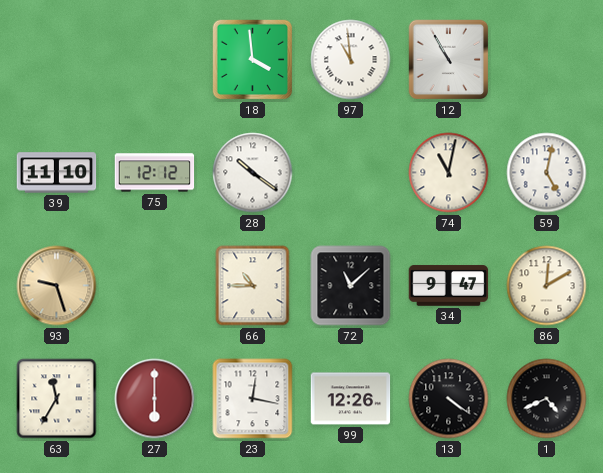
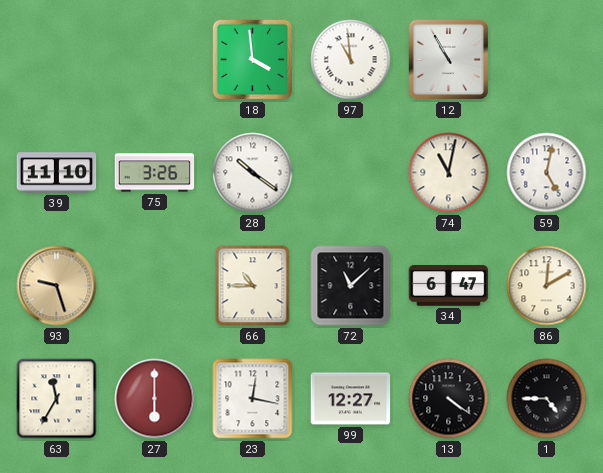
75: 12:12 -> 3:26 (155, 173)
34: 9:47 -> 6:47 (449, 286)
99: 12:26 -> 12:27 (351, 399)
1: 4:41 -> 4:45 (547, 399)
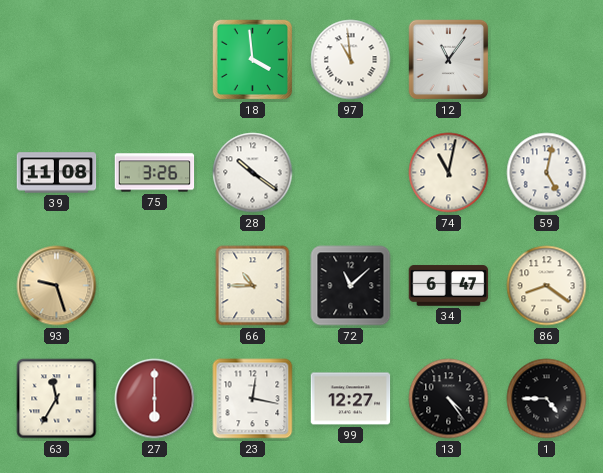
12: 10:55 -> 11:06 (449, 60)
39: 11:10 -> 11:08 (57, 173)
86: 12:10 -> 8:21 (547, 286)
13: 4:21 -> 4:24 (449, 399)
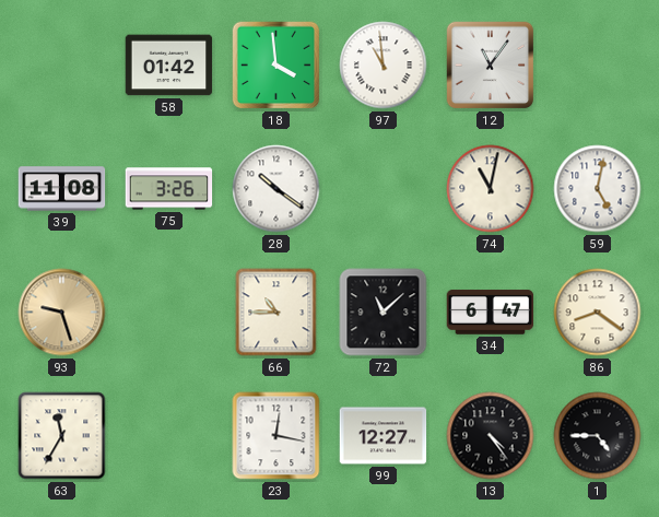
58: none -> 01:42 (169, 66)
27: 6:00 -> none (155, 399)
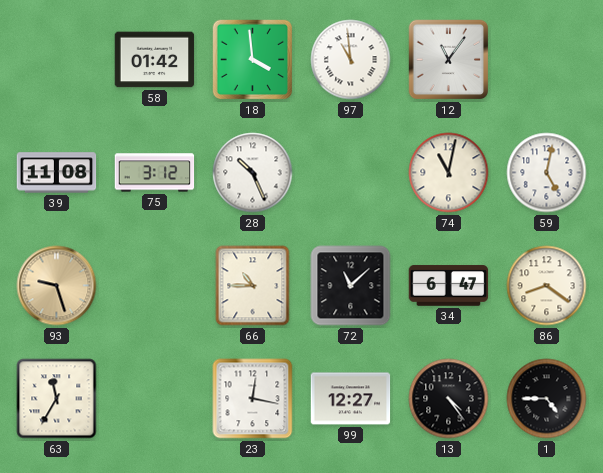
75: 3:26 -> 3:12 (155, 173)
28: 10:21 -> 10:26 (253, 173)
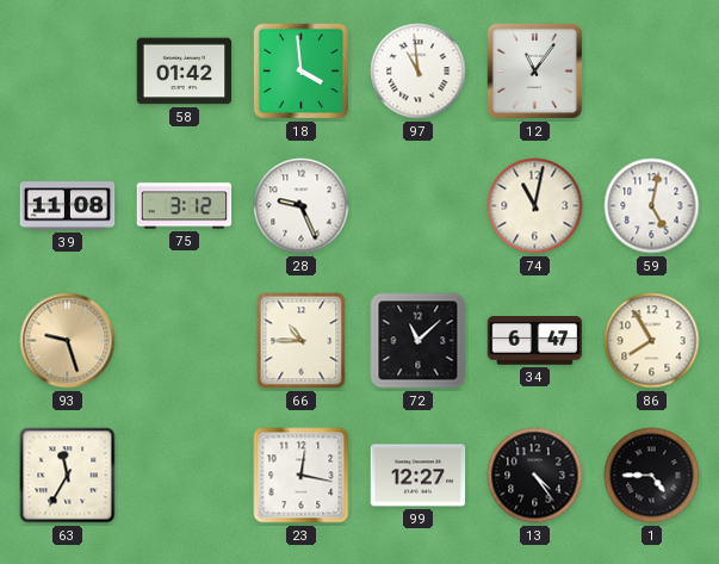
28: 10:26 -> 9:26 (302, 206)
86: 8:21 -> 7:55 (652, 341)
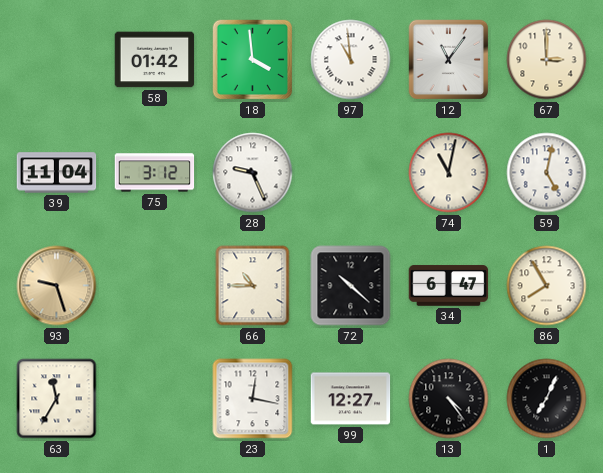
67: none -> 3:00 (547, 60)
39: 11:08 -> 11:04 (57, 173)
72: 11:08 -> 10:22 (351, 286)
1: 4:45 -> 7:04 (547, 399)
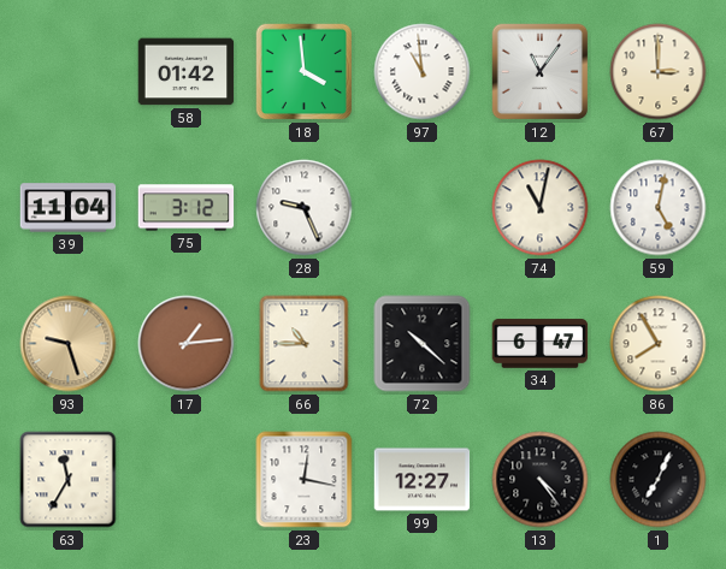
17: none -> 1:14 (187, 344)
